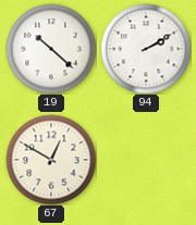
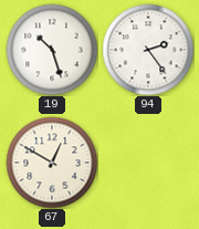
19: 10:22 -> 10:27 (52, 50)
94: 2:10 -> 2:24 (148, 50)
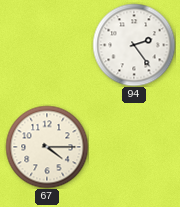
19: 10:27 -> none (52, 50)
67: 12:50 -> 4:15 (47, 147)
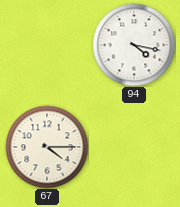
94: 2:24 -> 4:17 (134, 45)
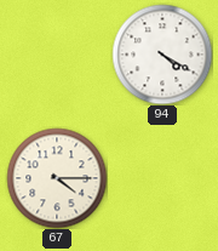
94: 4:17 -> 4:20 (162, 55)
